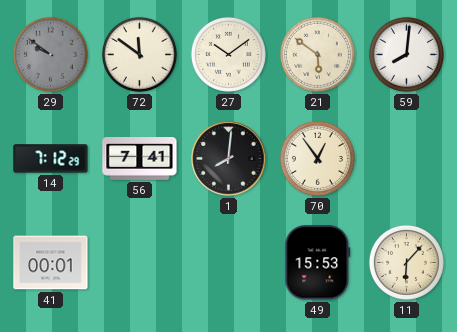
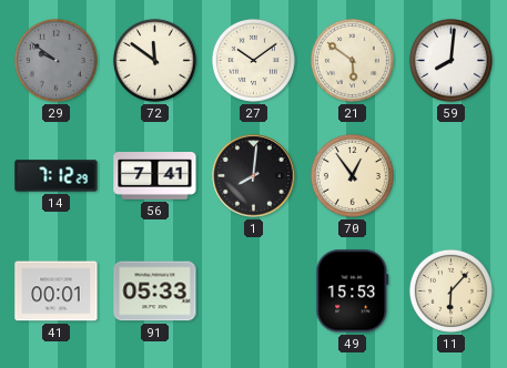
91: none -> 05:33 (155, 292)
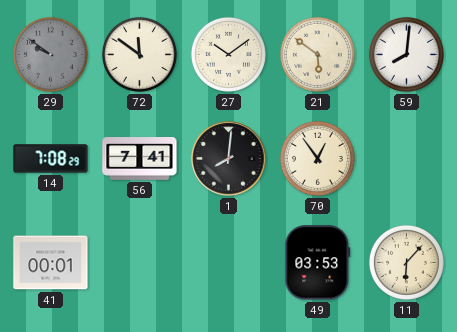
14: 7:12 -> 7:08 (51, 159)
91: 05:33 -> none (155, 292)
49: 15:53 -> 03:53 (318, 263)
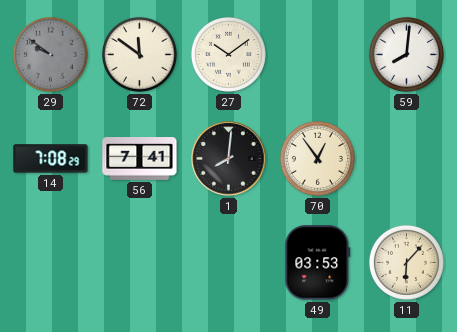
21: 5:51 -> none (317, 54)
41: 00:01 -> none (51, 263)
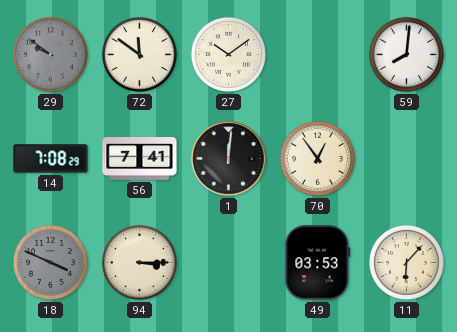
1: 8:01 -> 12:01 (229, 159)
18: none -> 3:49 (50, 262)
94: none -> 3:15 (139, 262)
